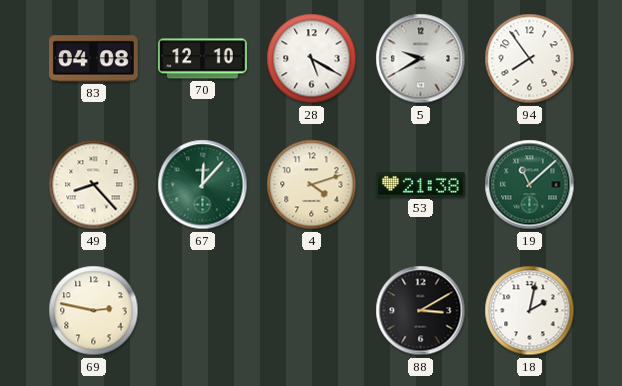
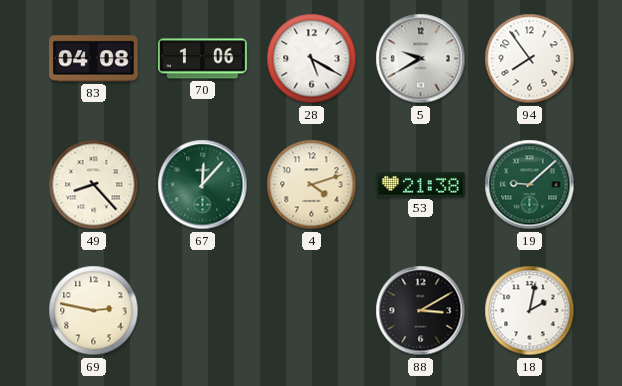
70: 12:10 -> 1:06 (203, 59)
19: 11:08 -> 9:08 (530, 185)
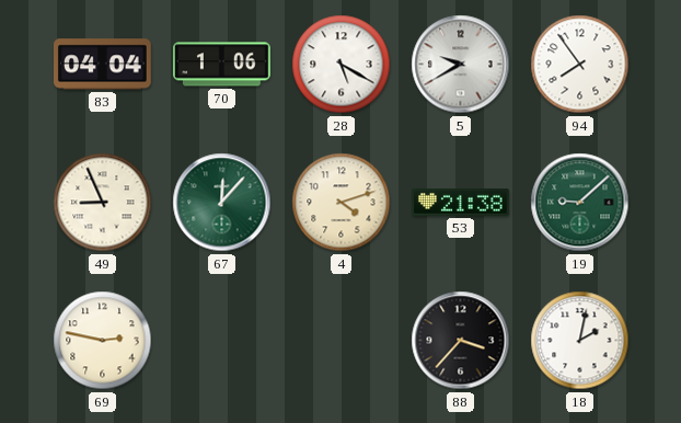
83: 04:08 -> 04:04 (103, 65)
49: 8:23 -> 8:56 (103, 203)
88: 3:10 -> 3:37 (461, 341)
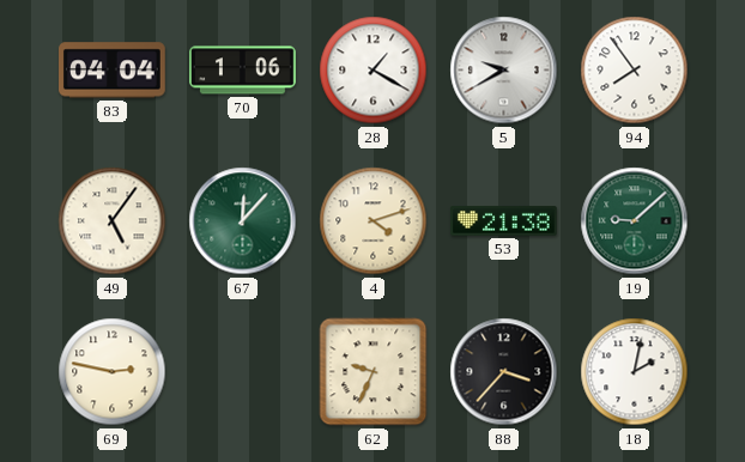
28: 5:20 -> 1:20 (374, 71)
49: 8:56 -> 5:06 (113, 221)
62: none -> 9:34 (374, 372)
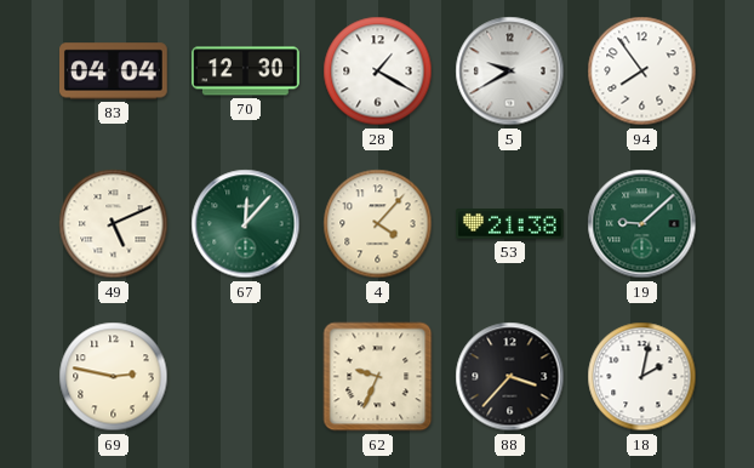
70: 1:06 -> 12:30 (246, 72)
49: 5:06 -> 5:11 (114, 224)
4: 4:12 -> 4:07 (378, 224)
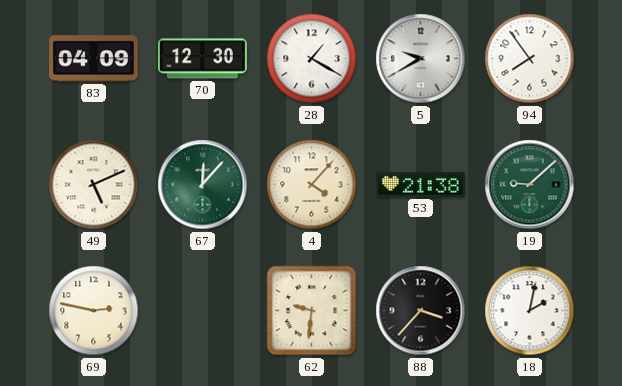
83: 04:04 -> 04:09 (94, 59)
62: 9:34 -> 9:31 (312, 311)
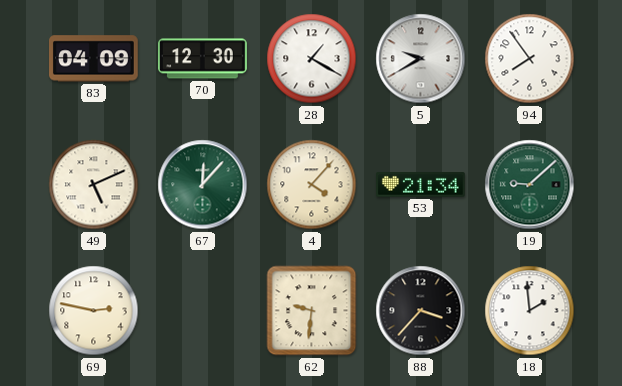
53: 21:38 -> 21:34 (421, 185)
18: 2:02 -> 1:59 (530, 311)
